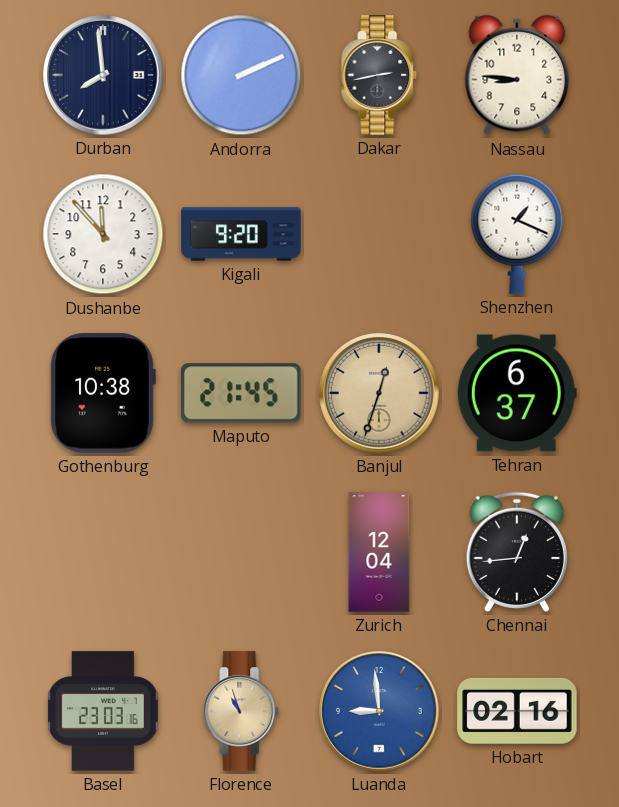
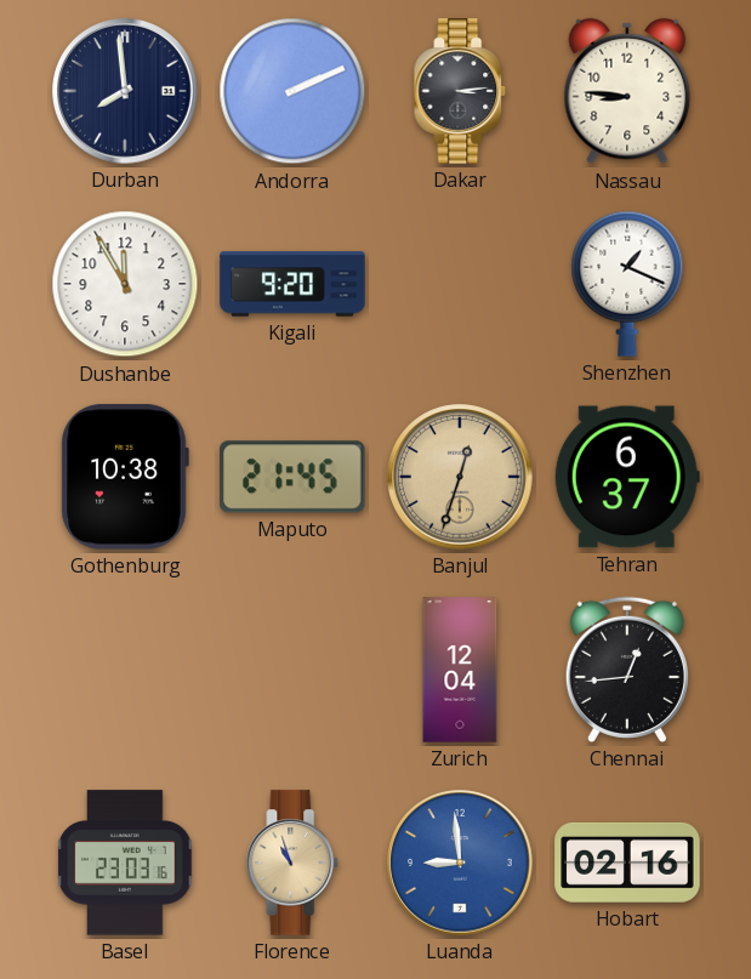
Dakar: 2:43 -> 3:14 (460, 91)
Dushanbe: 11:53 -> 11:55 (125, 284)
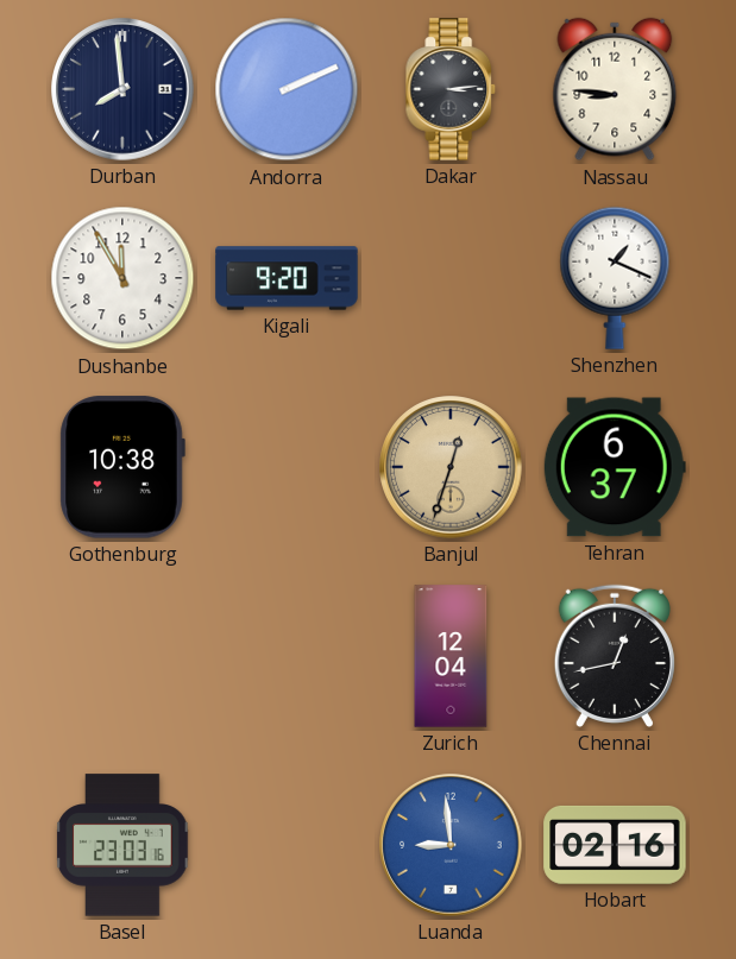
Maputo: 21:45 -> none (294, 477)
Chennai: 12:44 -> 12:43 (615, 656)
Florence: 10:57 -> none (292, 863)
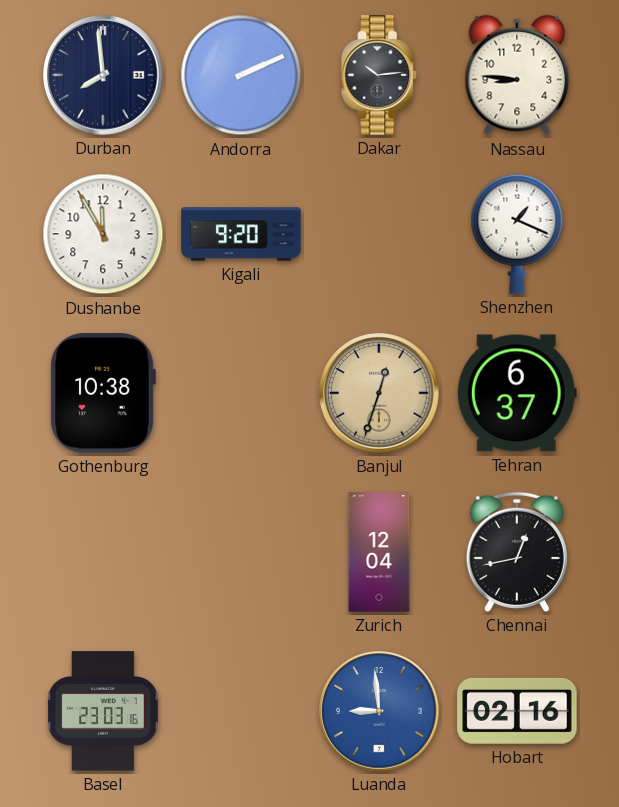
Dakar: 3:14 -> 10:14 (379, 75)
